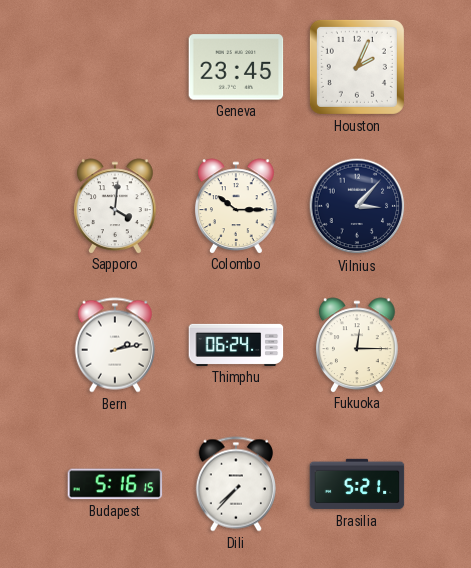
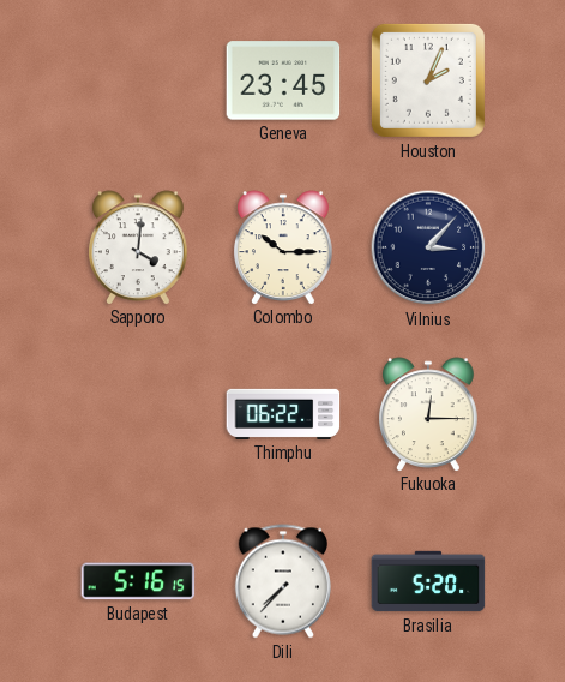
Bern: 2:13 -> none (115, 345)
Thimphu: 06:24 -> 06:22 (283, 414)
Brasilia: 5:21 -> 5:20 (428, 581)
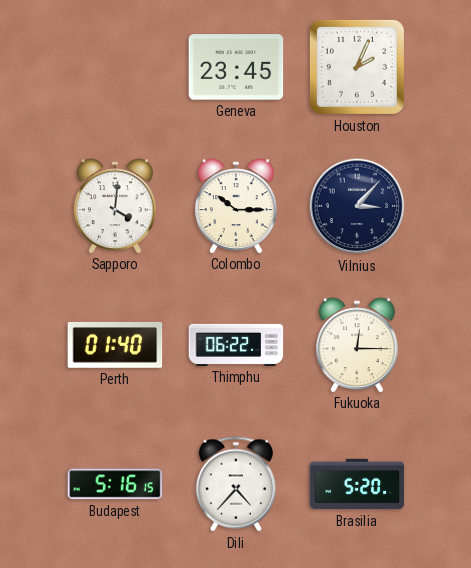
Perth: none -> 01:40 (115, 345)
Dili: 7:37 -> 4:37 (236, 484)
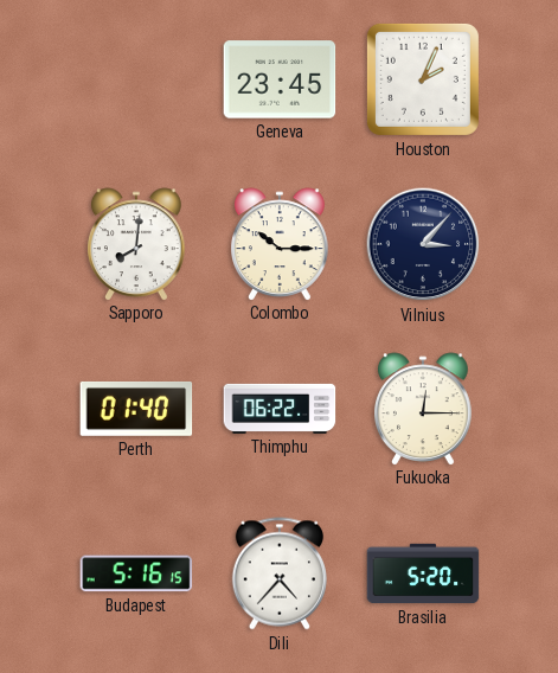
Sapporo: 4:01 -> 8:01 (137, 244)
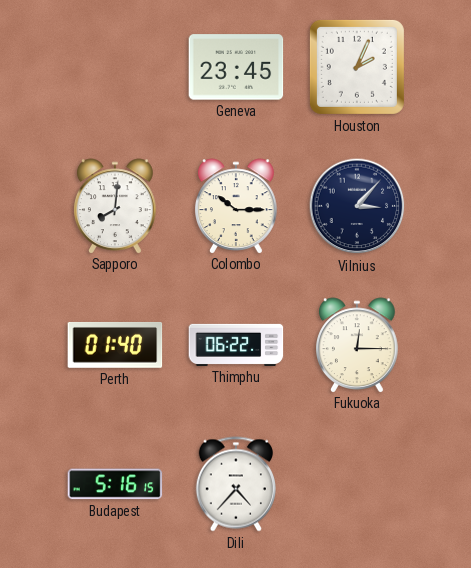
Brasilia: 5:20 -> none (423, 573)
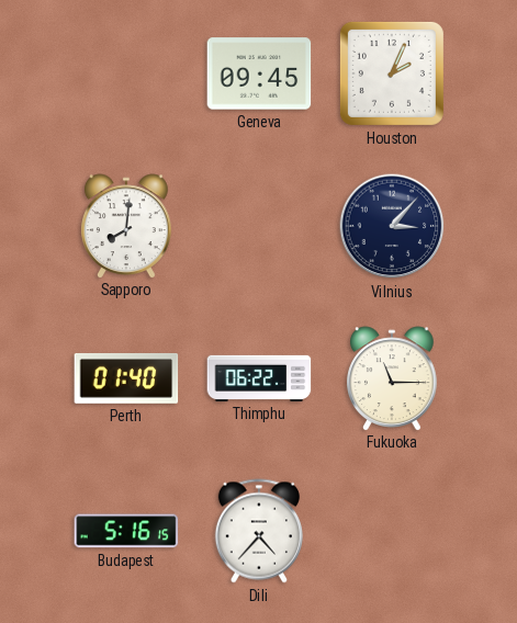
Geneva: 23:45 -> 09:45 (259, 73)
Colombo: 10:15 -> none (237, 206)
Fukuoka: 12:15 -> 11:15 (393, 378)
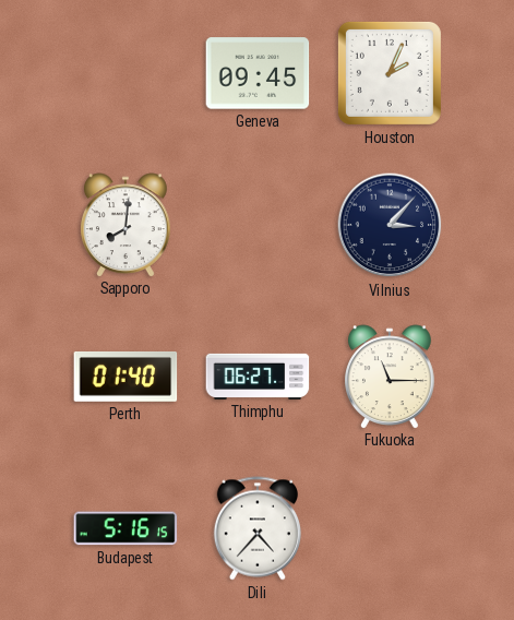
Thimphu: 06:22 -> 06:27 (258, 377)
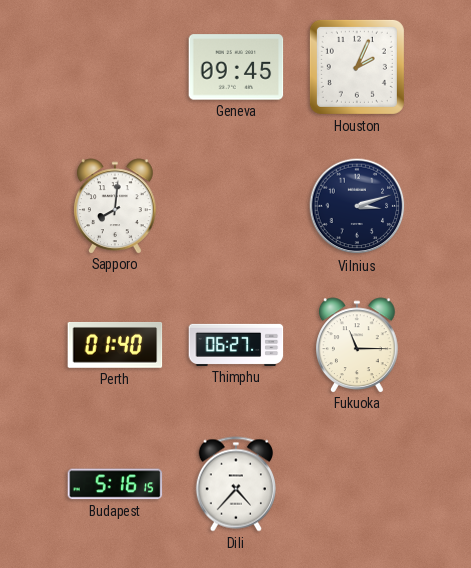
Vilnius: 3:07 -> 3:12 (357, 206)
